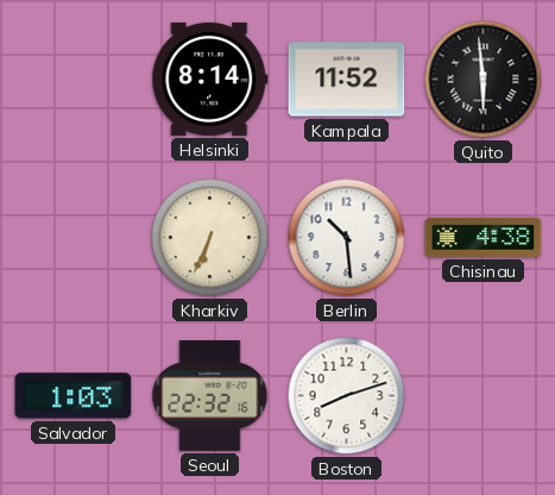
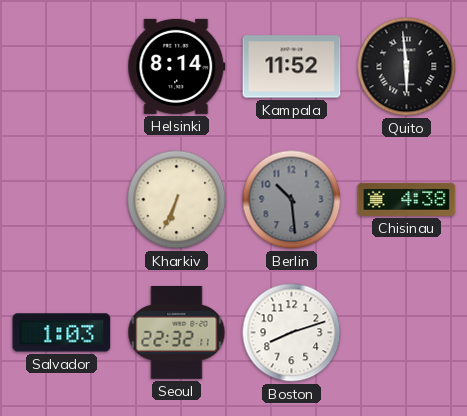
Berlin dial: white -> grey (292, 200)
Seoul: 22:32:16 -> 22:32:11 (177, 332)
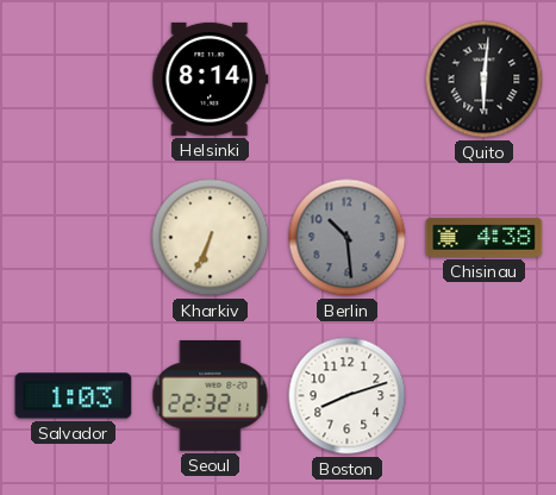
Kampala: 11:52 -> none (292, 67)
Quito: 5:59 -> 6:01 (485, 80)
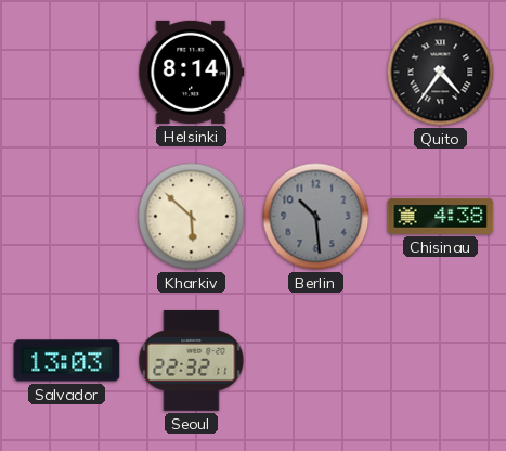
Quito: 6:01 -> 4:36 (441, 73)
Kharkiv: 6:34 -> 5:52 (192, 217)
Salvador: 1:03 -> 13:03 (67, 361)
Boston: 8:12 -> none (348, 396)
